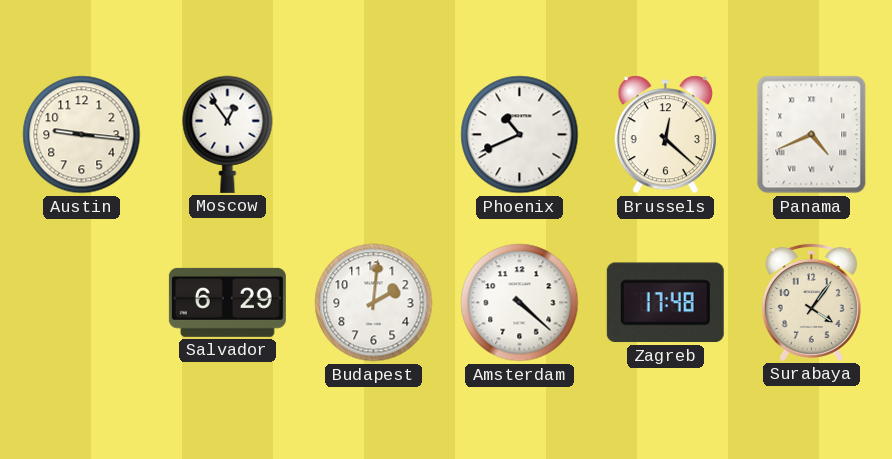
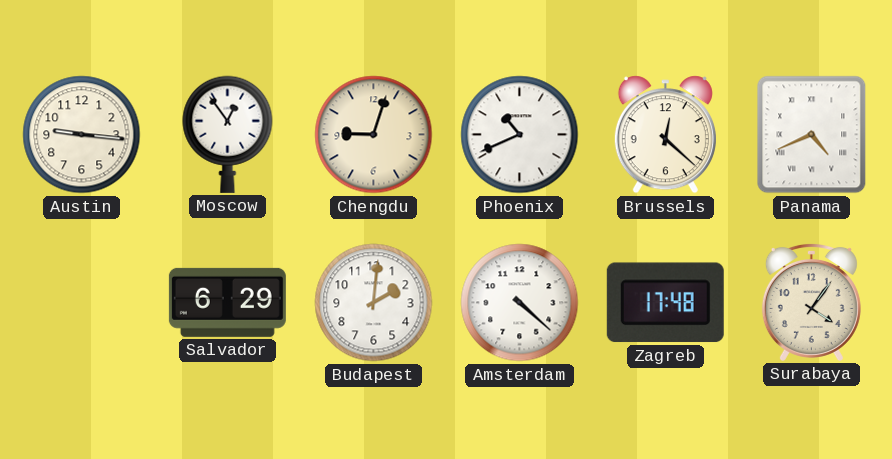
Chengdu: none -> 9:03 (374, 135)
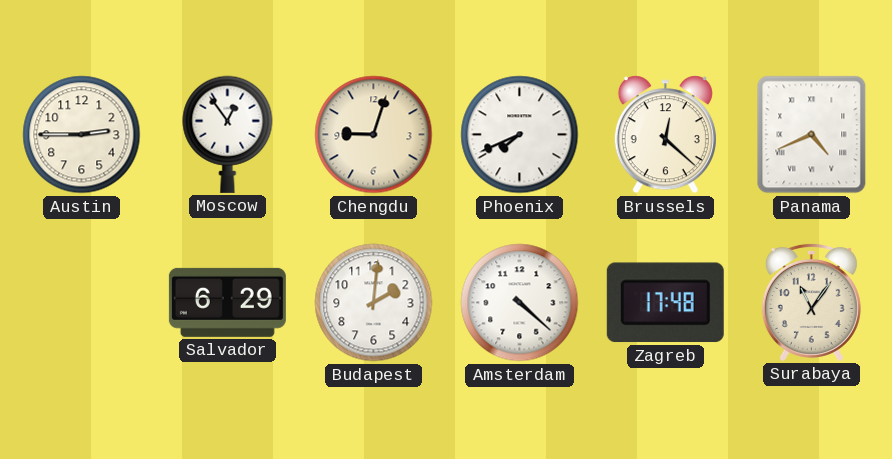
Austin: 9:16 -> 2:45 (82, 135)
Phoenix: 10:41 -> 7:41 (520, 135)
Surabaya: 4:06 -> 11:06 (811, 302)
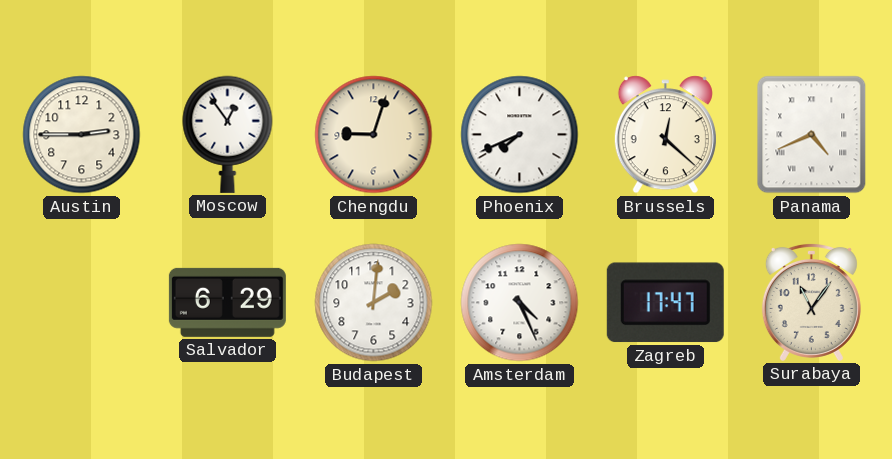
Amsterdam: 4:22 -> 4:26 (520, 303)
Zagreb: 17:48 -> 17:47 (665, 303)
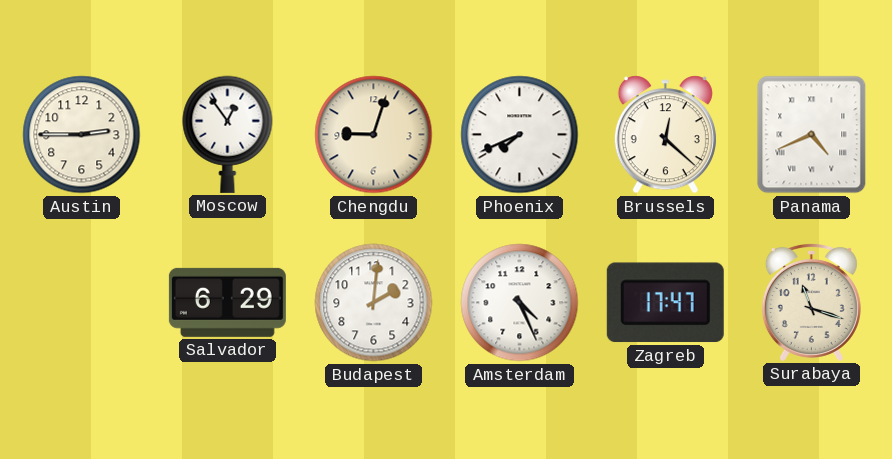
Surabaya: 11:06 -> 11:18 (811, 302)
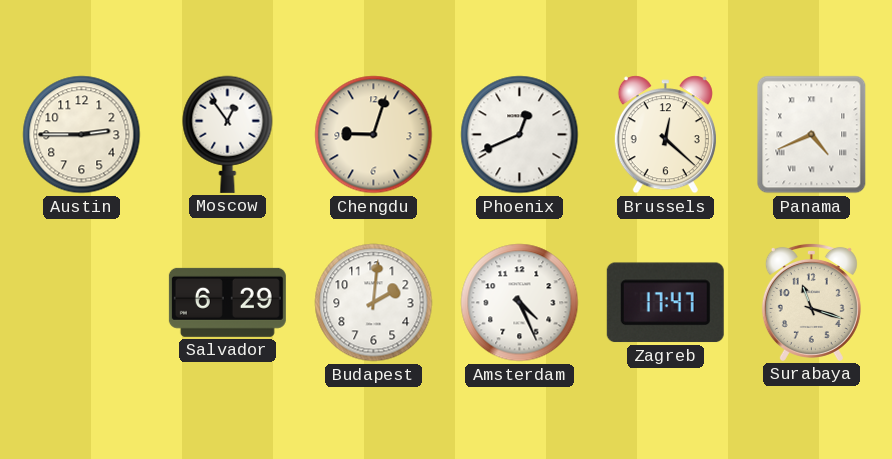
Phoenix: 7:41 -> 12:41 (520, 135)
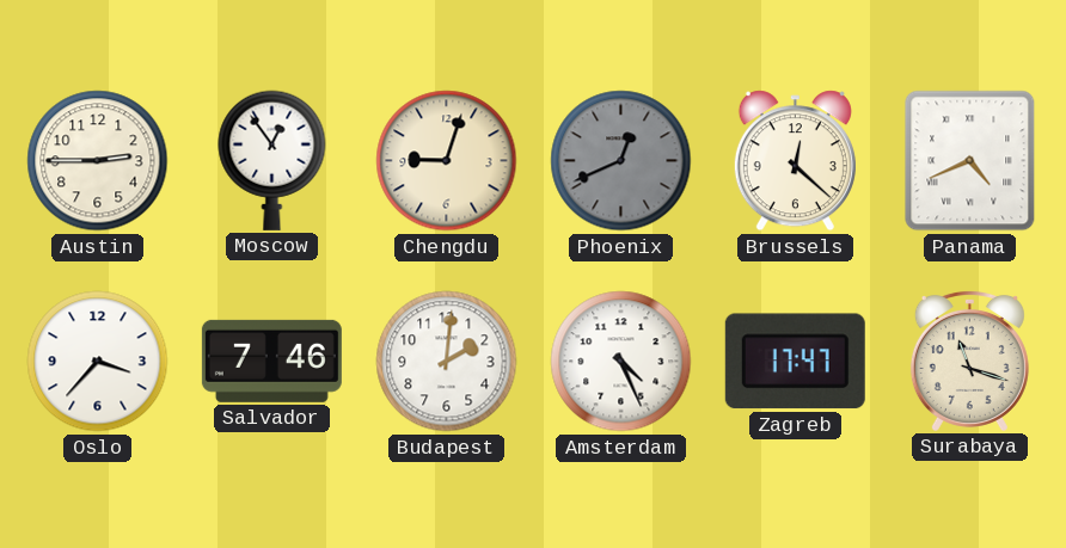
Phoenix dial: white -> grey (621, 161)
Oslo: none -> 3:37 (98, 362)
Salvador: 6:29 -> 7:46 (271, 361)
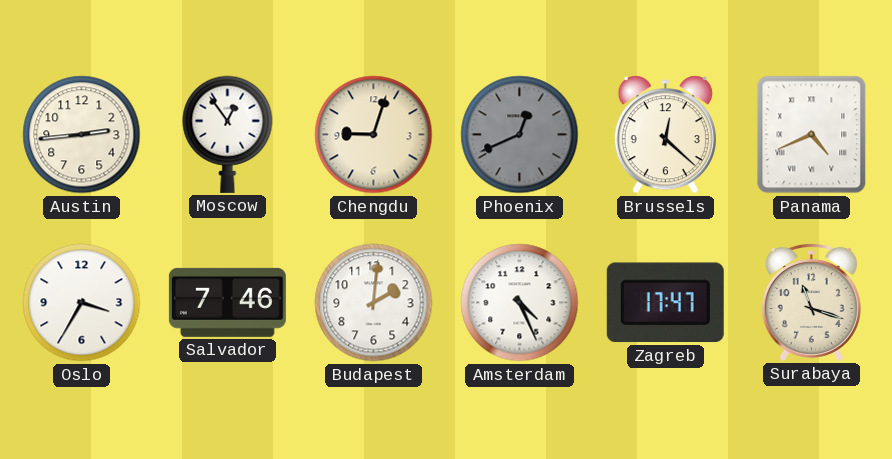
Austin: 2:45 -> 2:44 (82, 135)
Oslo: 3:37 -> 3:35 (82, 303)
